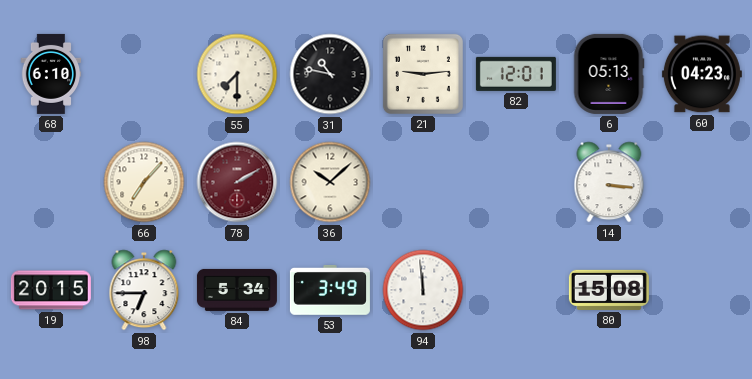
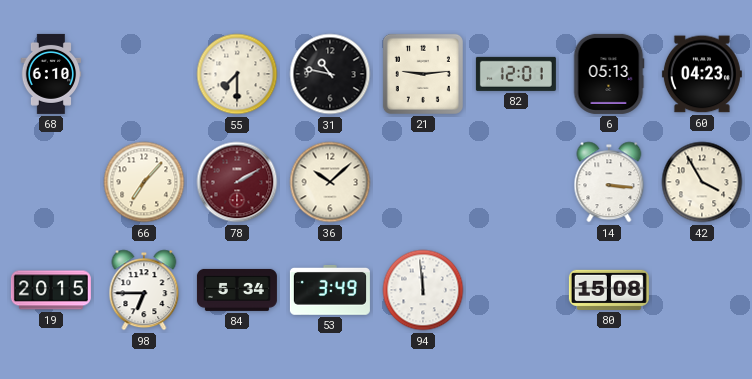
42: none -> 3:55 (702, 182)
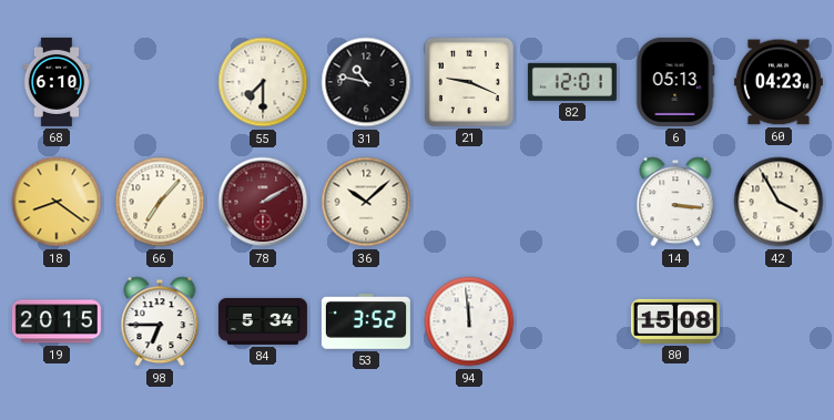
21: 9:14 -> 9:19 (469, 82)
18: none -> 8:21 (57, 202)
53: 3:49 -> 3:52 (366, 321)
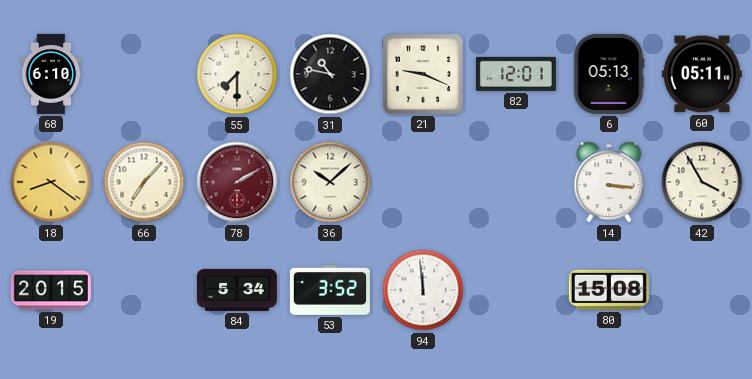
60: 04:23 -> 05:11 (702, 74)
98: 6:45 -> none (160, 321)
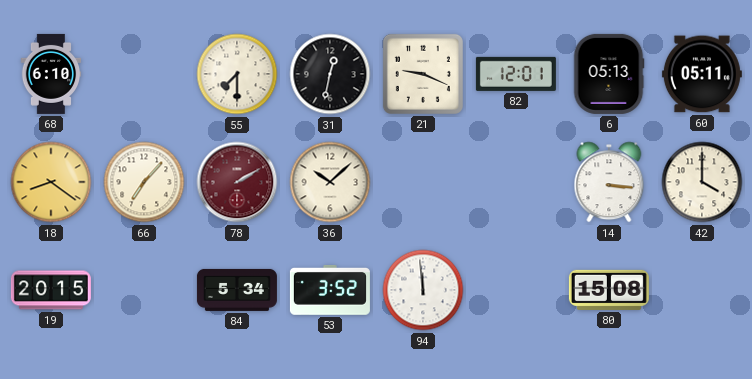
31: 10:47 -> 12:32 (330, 74)
42: 3:55 -> 4:00 (702, 182)
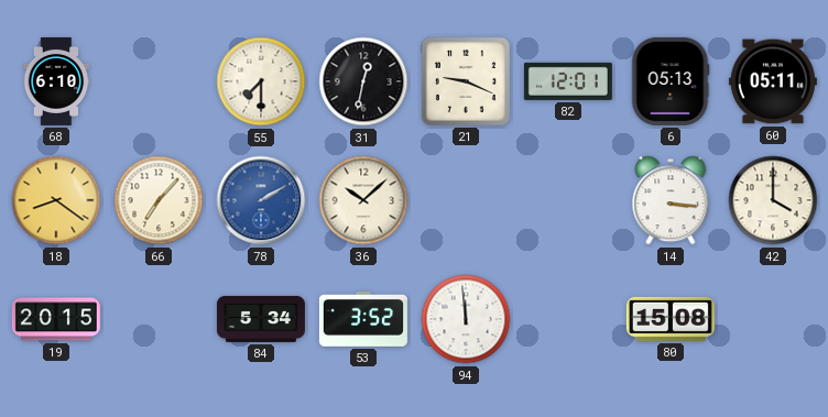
78 dial: burgundy -> blue (261, 200)
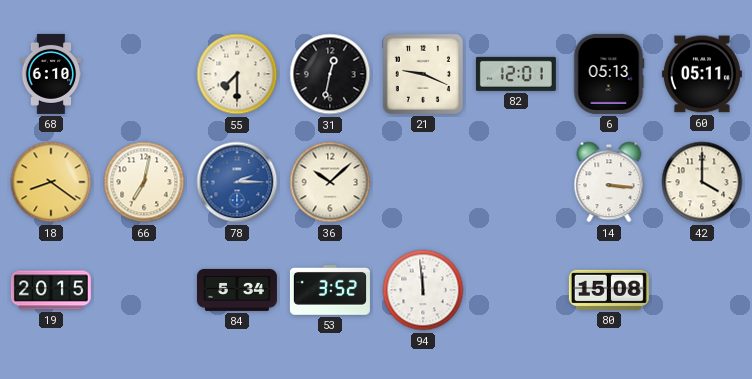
66: 7:07 -> 7:02 (144, 182)
78: 2:10 -> 2:15 (237, 182)
